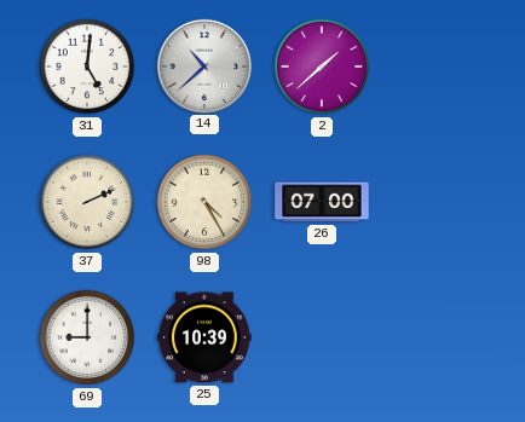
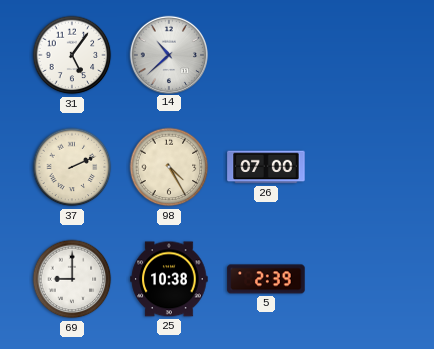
31: 5:01 -> 5:06 (72, 55)
2: 1:38 -> none (322, 67)
25: 10:39 -> 10:38 (169, 279)
5: none -> 2:39 (266, 279)
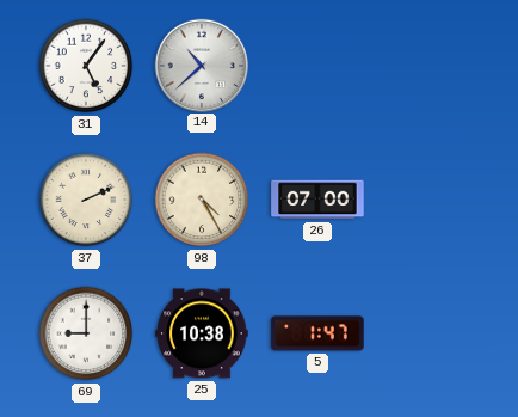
5: 2:39 -> 1:47 (317, 333)
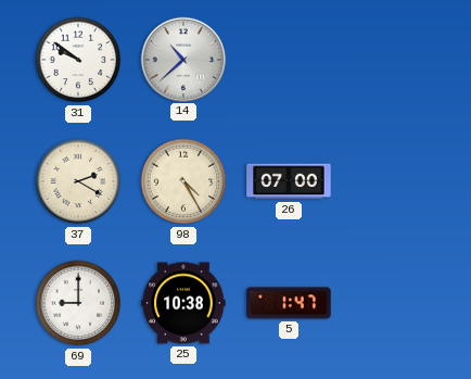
31: 5:06 -> 9:51 (78, 60)
37: 2:11 -> 2:20 (78, 181)
